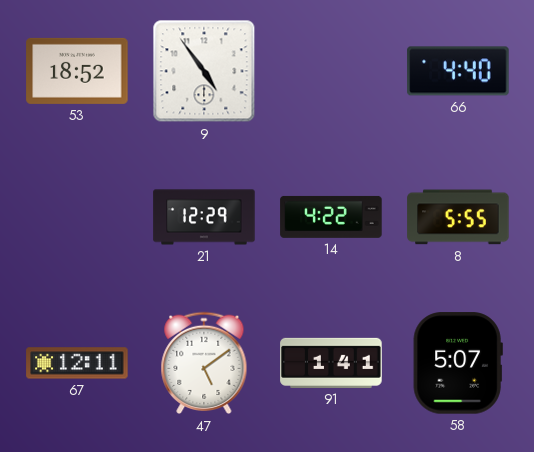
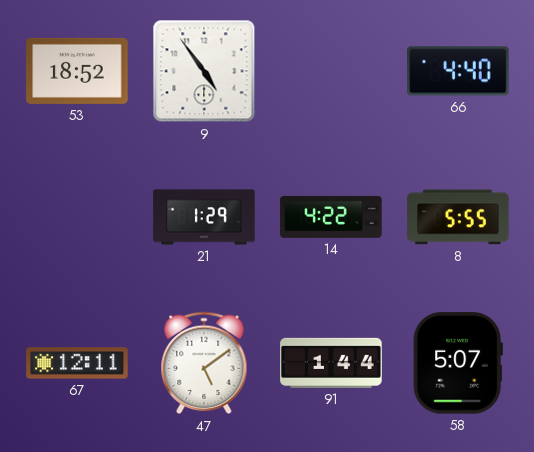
21: 12:29 -> 1:29 (204, 217)
91: 1:41 -> 1:44 (331, 363)
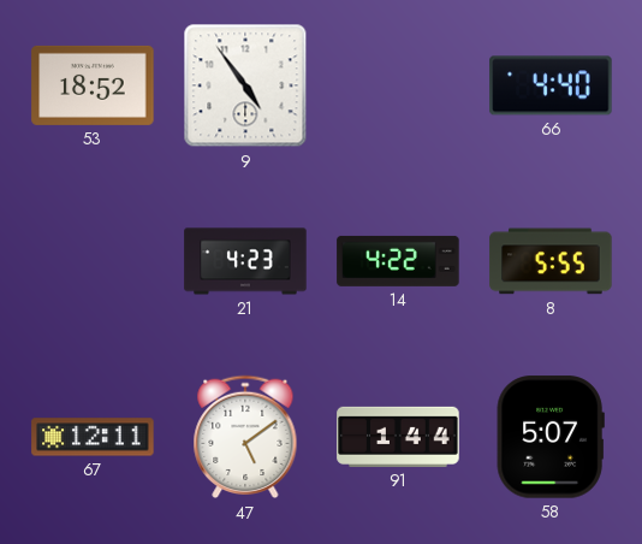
21: 1:29 -> 4:23 (245, 261)
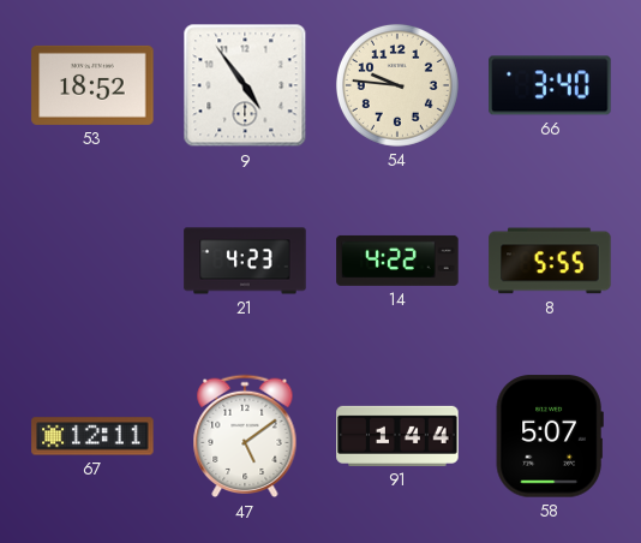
54: none -> 9:46 (397, 85)
66: 4:40 -> 3:40 (550, 85)
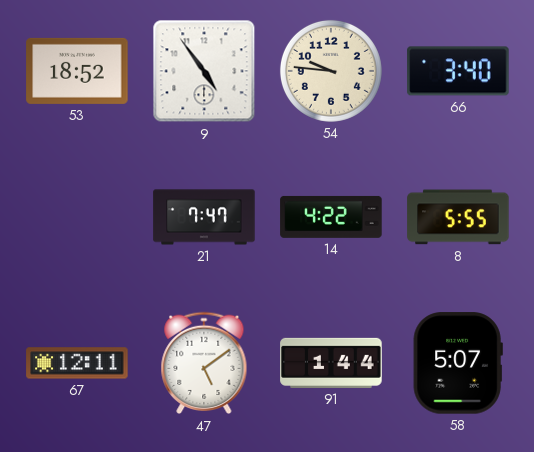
21: 4:23 -> 7:47 (204, 217)
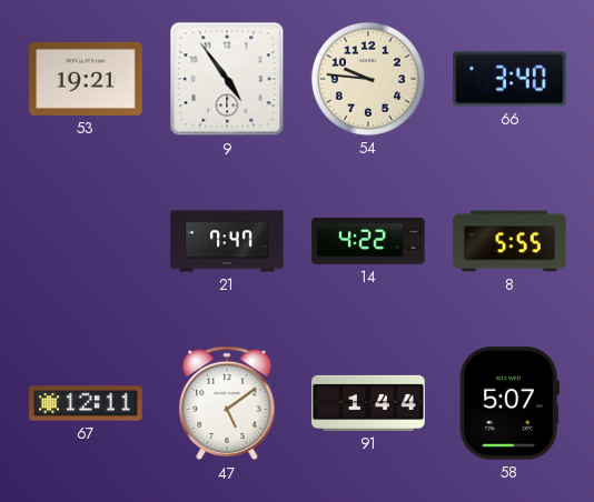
53: 18:52 -> 19:21 (86, 79)
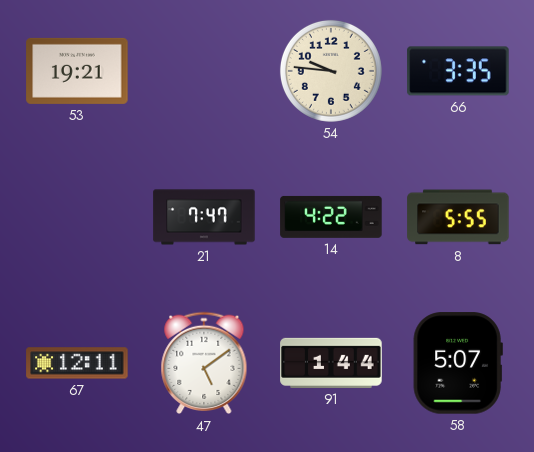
9: 4:54 -> none (227, 79)
66: 3:40 -> 3:35 (458, 71)
